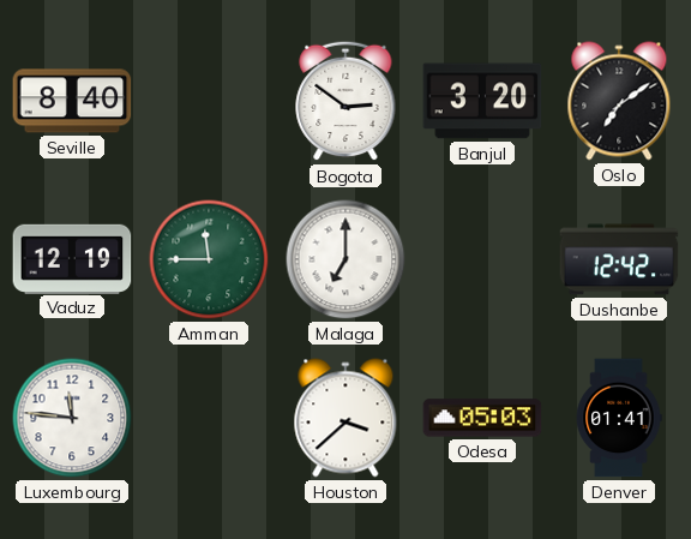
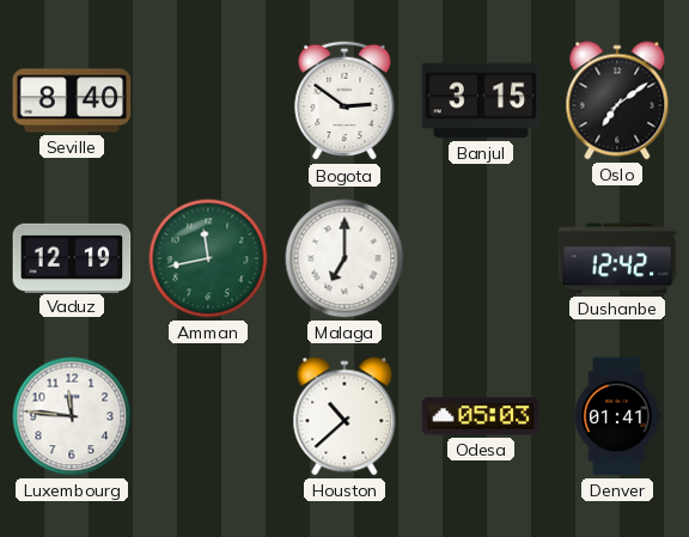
Banjul: 3:20 -> 3:15 (481, 100)
Amman: 11:45 -> 11:43 (208, 258)
Houston: 3:38 -> 10:38 (344, 416)
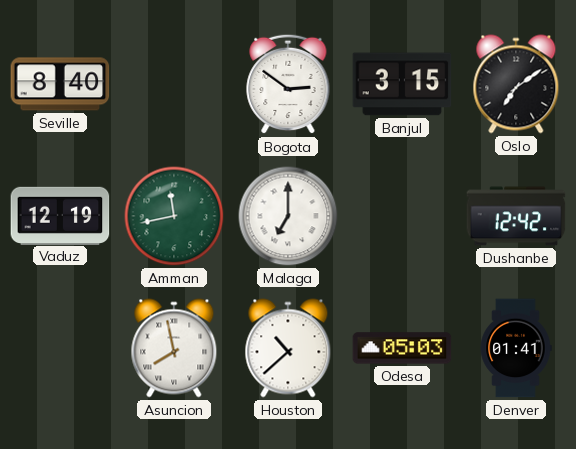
Luxembourg: 11:46 -> none (72, 416)
Asuncion: none -> 7:58 (174, 348)
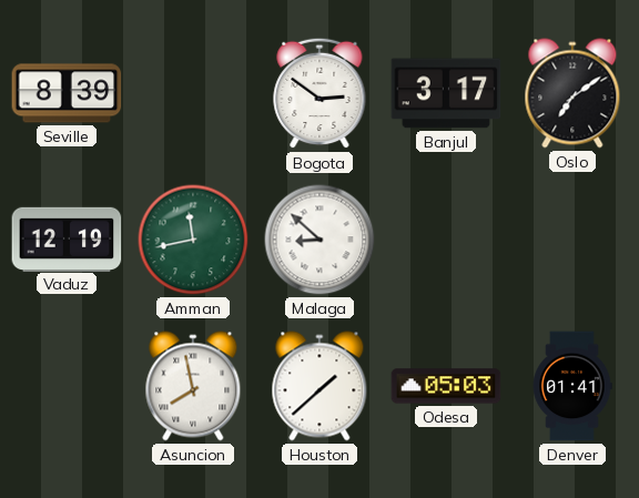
Seville: 8:40 -> 8:39 (67, 93)
Banjul: 3:15 -> 3:17 (446, 93)
Malaga: 7:00 -> 8:52 (319, 240)
Dushanbe: 12:42 -> none (516, 216)
Houston: 10:38 -> 1:38 (319, 386)
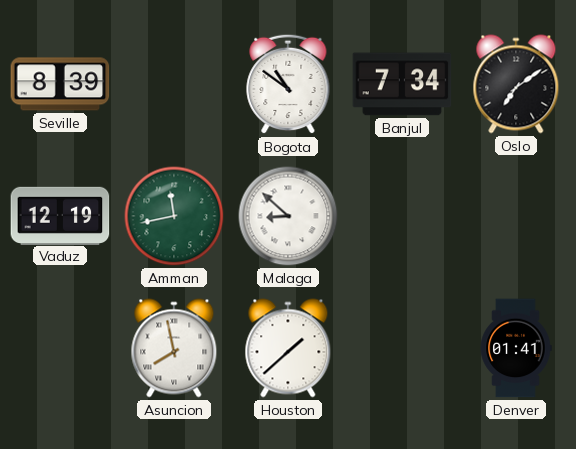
Bogota: 2:51 -> 10:51 (288, 84)
Banjul: 3:17 -> 7:34 (402, 84)
Odesa: 05:03 -> none (446, 386)
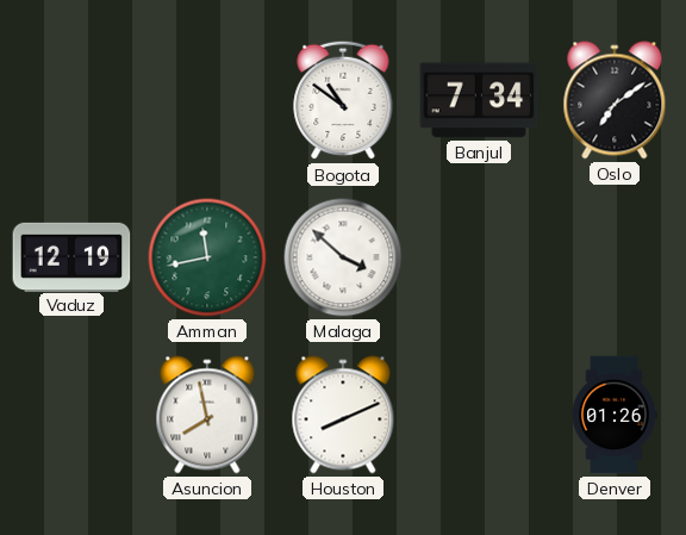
Seville: 8:39 -> none (60, 84)
Malaga: 8:52 -> 3:52 (343, 257)
Houston: 1:38 -> 8:11 (343, 415)
Denver: 01:41 -> 01:26 (615, 415)
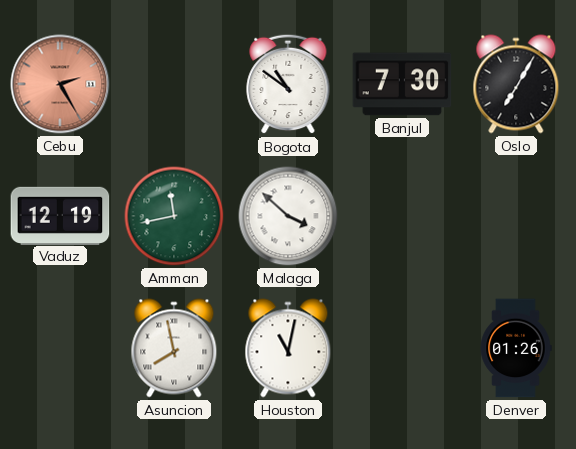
Cebu: none -> 2:25 (60, 84)
Banjul: 7:34 -> 7:30 (402, 84)
Oslo: 7:09 -> 7:05 (516, 84)
Houston: 8:11 -> 11:02 (288, 348)
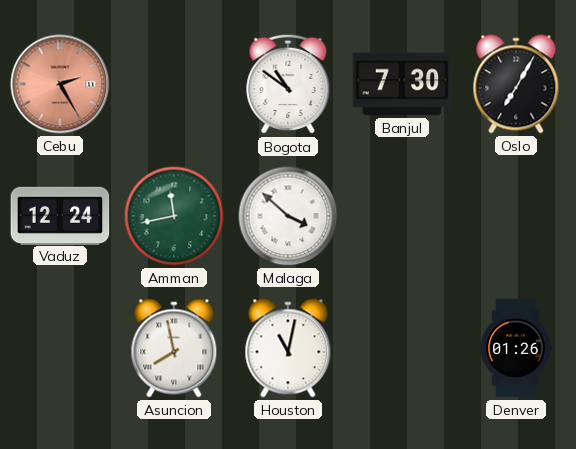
Vaduz: 12:19 -> 12:24 (60, 215)
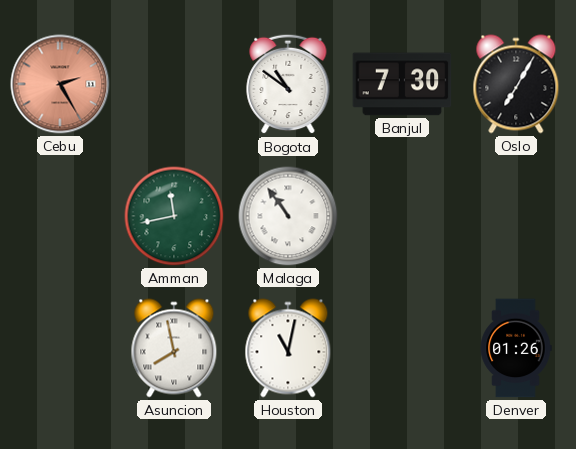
Vaduz: 12:24 -> none (60, 215)
Malaga: 3:52 -> 10:54 (288, 216)
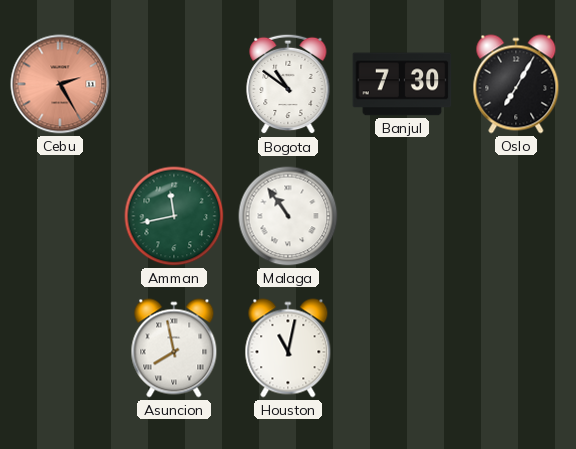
Denver: 01:26 -> none (516, 348)
